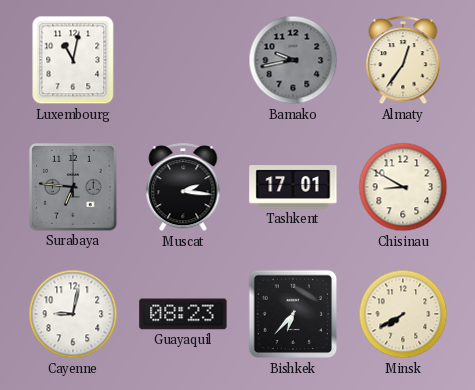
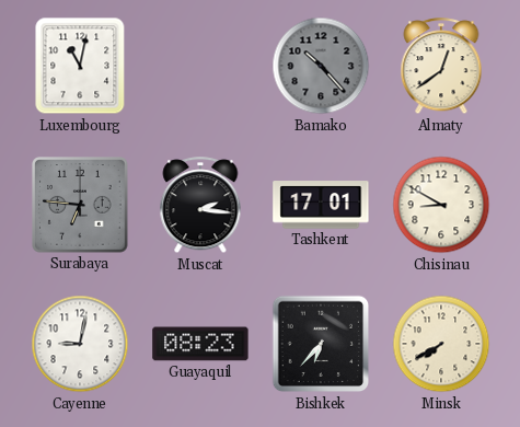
Bamako: 9:43 -> 10:23 (321, 66)
Almaty: 12:36 -> 12:39 (441, 67)
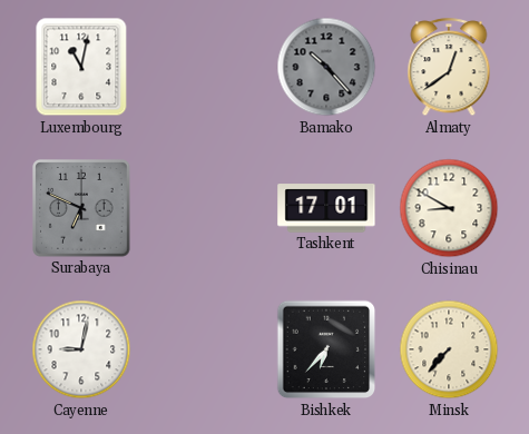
Surabaya: 6:46 -> 6:49 (82, 209)
Muscat: 2:16 -> none (200, 206)
Guayaquil: 08:23 -> none (200, 344)
Minsk: 7:40 -> 7:37 (449, 349)
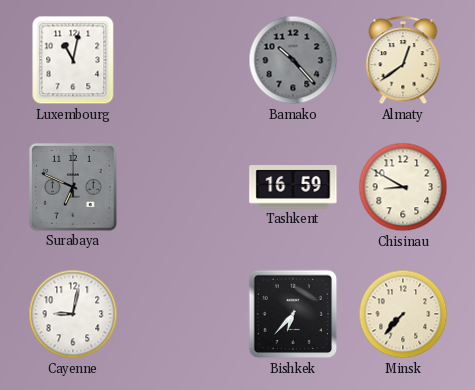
Tashkent: 17:01 -> 16:59 (293, 187)
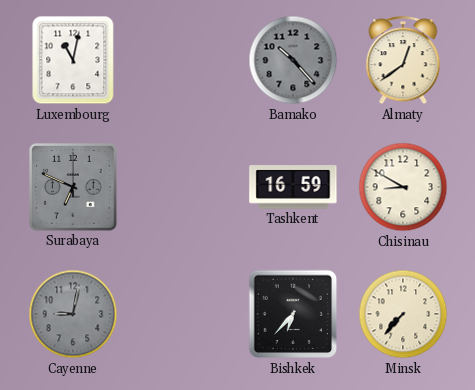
Cayenne dial: white -> grey (73, 314)
